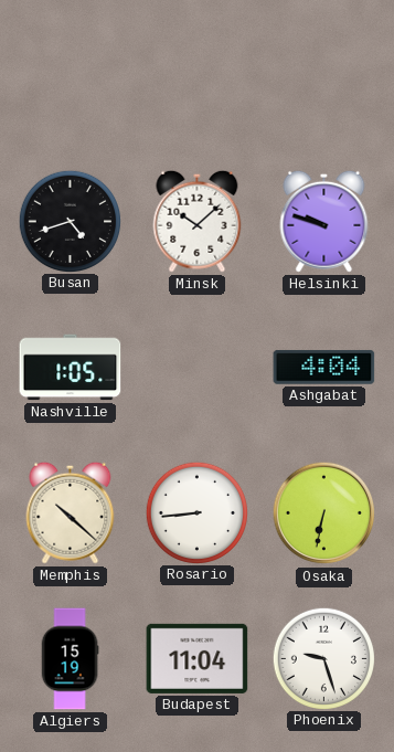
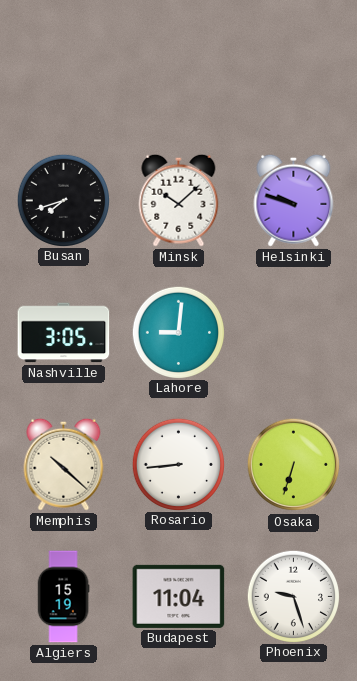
Busan: 4:42 -> 7:42 (63, 200)
Nashville: 1:05 -> 3:05 (64, 333)
Lahore: none -> 9:01 (178, 332)
Ashgabat: 4:04 -> none (324, 367)
Osaka: 6:32 -> 6:33 (294, 465)
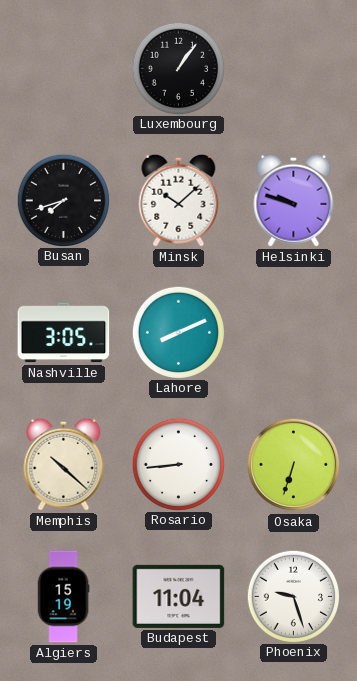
Luxembourg: none -> 1:06 (178, 68)
Lahore: 9:01 -> 8:11 (178, 332)
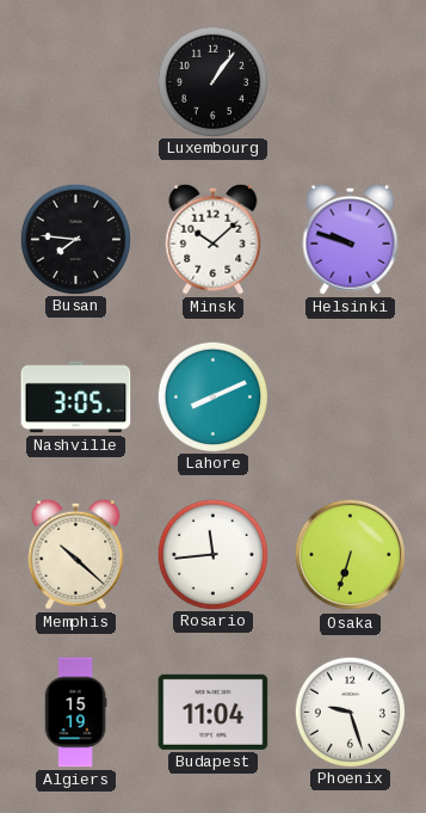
Busan: 7:42 -> 7:46 (75, 239)
Rosario: 8:44 -> 11:44 (212, 554)
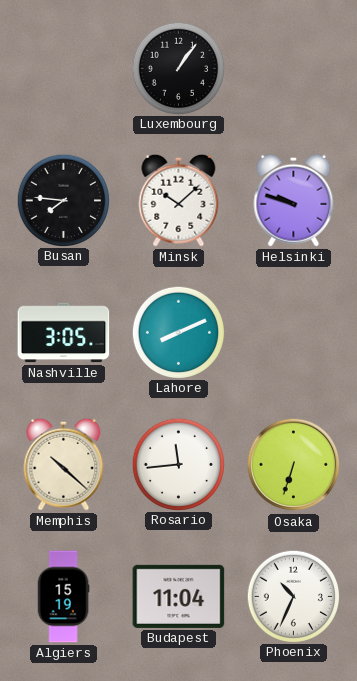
Phoenix: 9:27 -> 10:34 (293, 596)
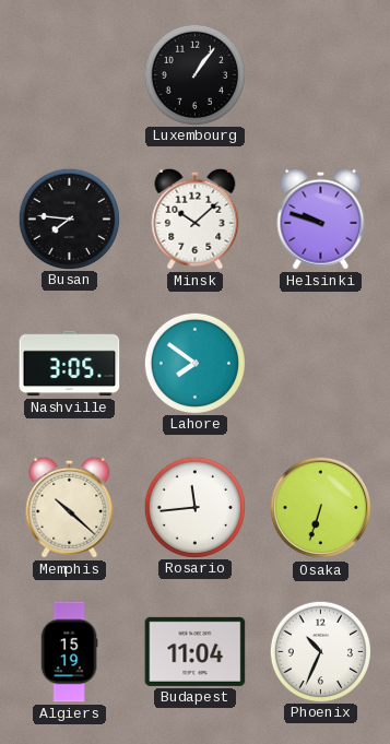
Lahore: 8:11 -> 7:51 (194, 363)
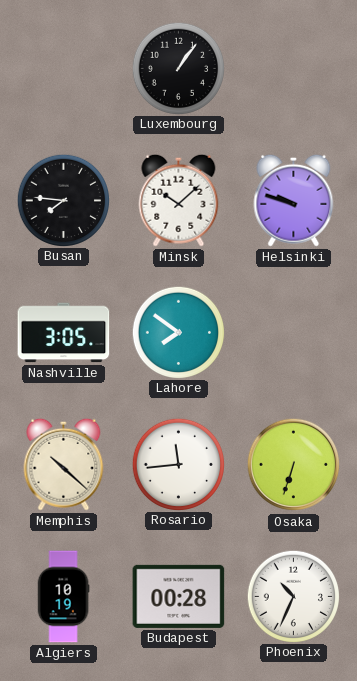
Algiers: 15:19 -> 10:19 (63, 597)
Budapest: 11:04 -> 00:28 (179, 596)
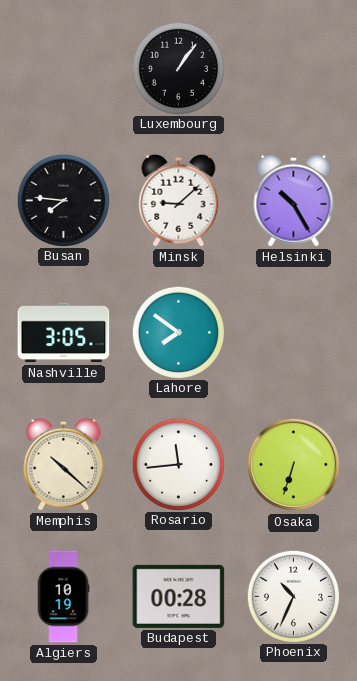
Minsk: 10:08 -> 9:08 (179, 200)
Helsinki: 9:48 -> 10:25 (294, 200)
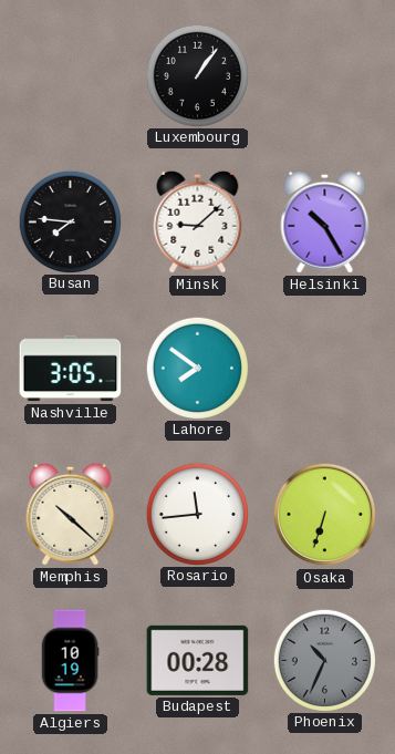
Phoenix dial: white -> grey (324, 660)
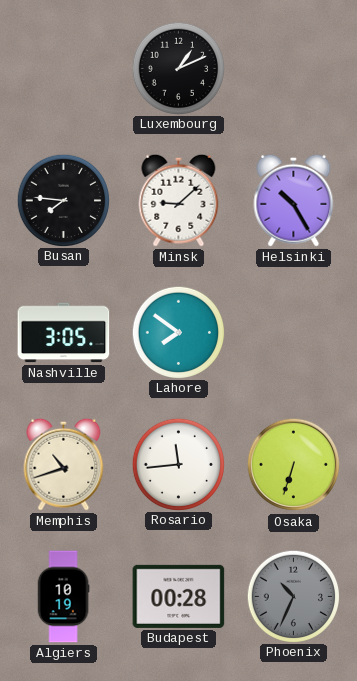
Luxembourg: 1:06 -> 1:11 (178, 68)
Memphis: 10:22 -> 10:42 (64, 464)
